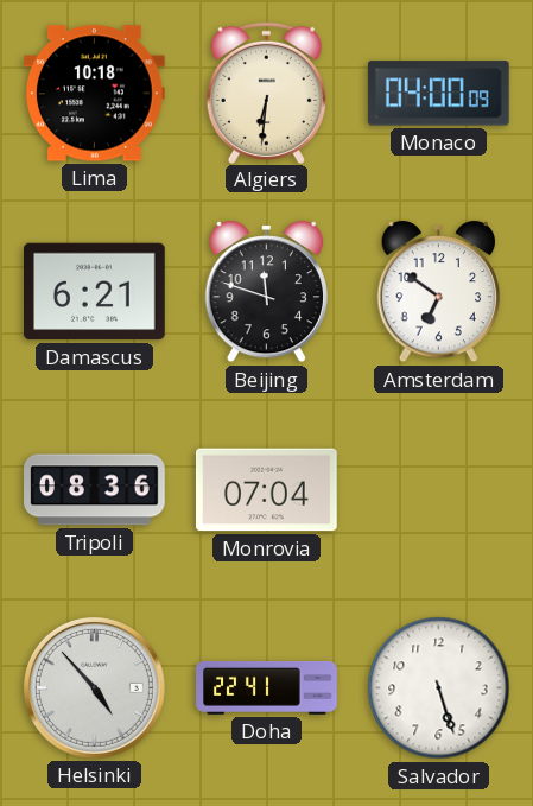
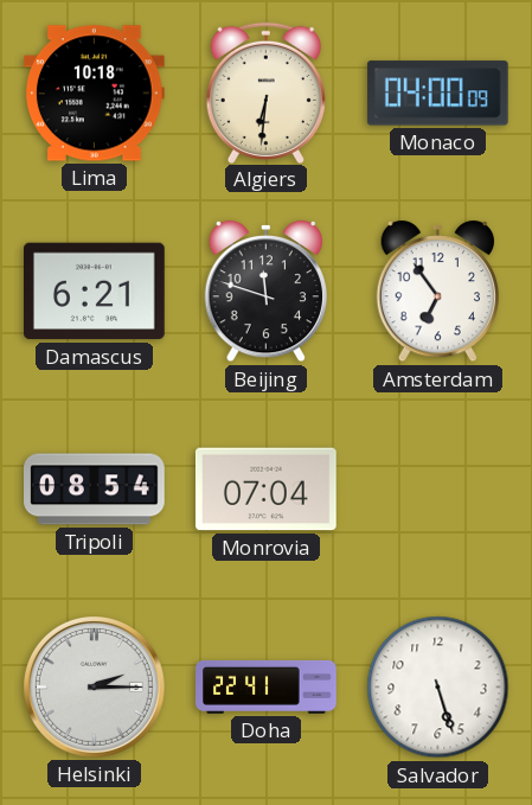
Amsterdam: 6:51 -> 6:54 (437, 292)
Tripoli: 08:36 -> 08:54 (95, 490)
Helsinki: 4:53 -> 2:15 (94, 686)
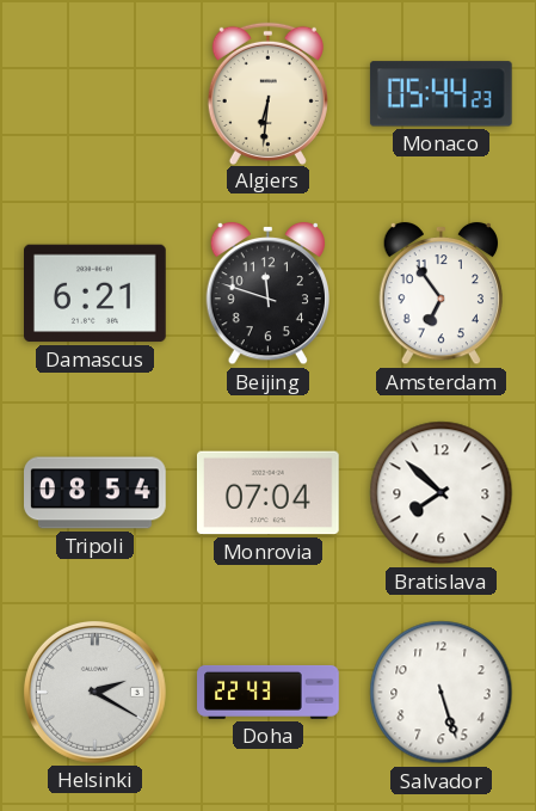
Lima: 10:18 -> none (95, 94)
Monaco: 04:00 -> 05:44 (440, 94)
Bratislava: none -> 7:52 (442, 493)
Helsinki: 2:15 -> 2:20 (94, 692)
Doha: 22:41 -> 22:43 (269, 692)
